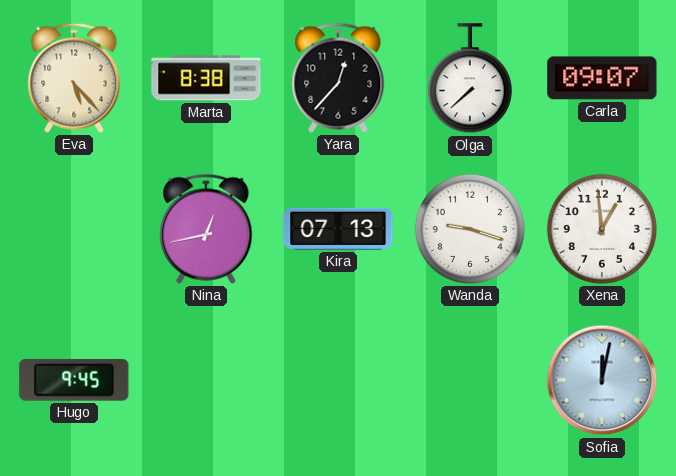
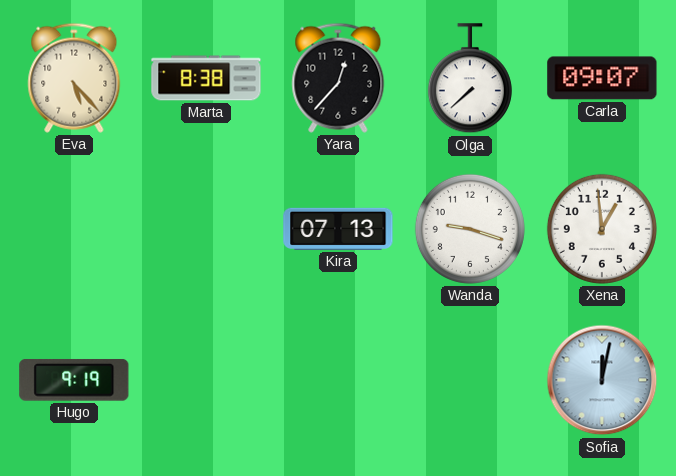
Nina: 12:43 -> none (206, 229)
Hugo: 9:45 -> 9:19 (74, 380)
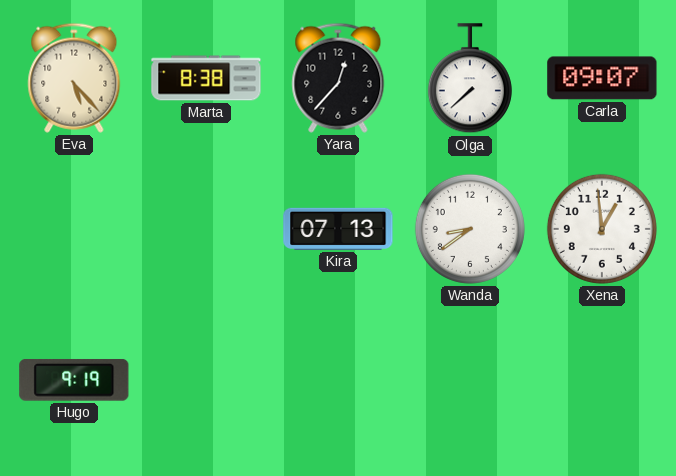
Wanda: 9:18 -> 8:39 (470, 229)
Sofia: 12:02 -> none (602, 380)
